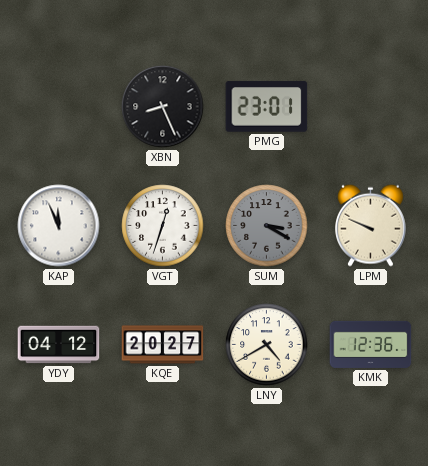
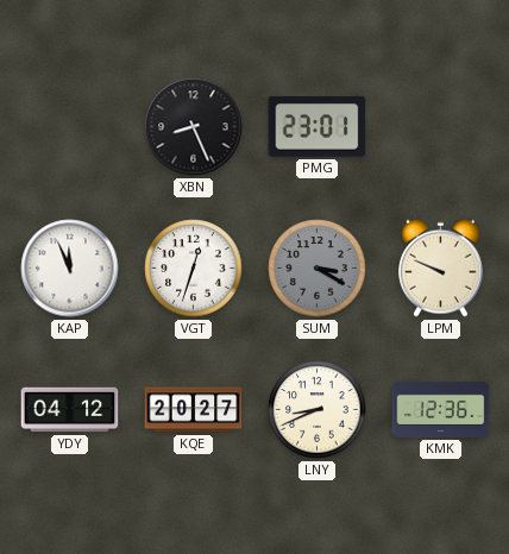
LNY: 4:40 -> 8:41 (318, 410)
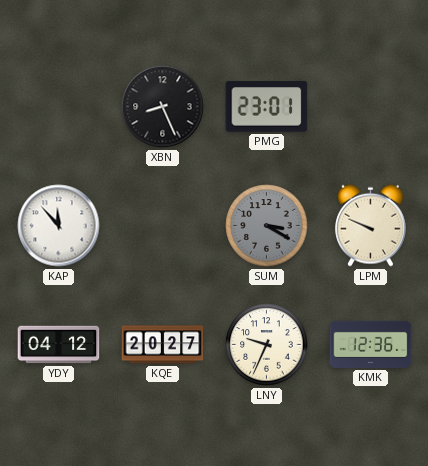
KAP: 11:56 -> 11:53 (59, 226)
VGT: 12:33 -> none (194, 269)
LNY: 8:41 -> 9:34 (267, 345)
